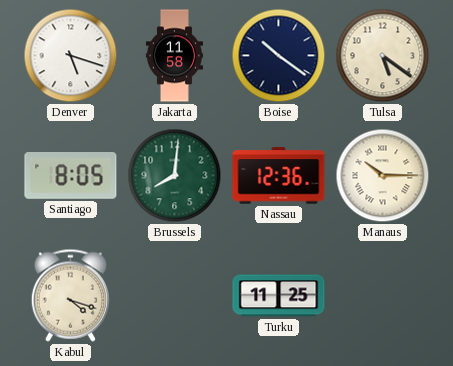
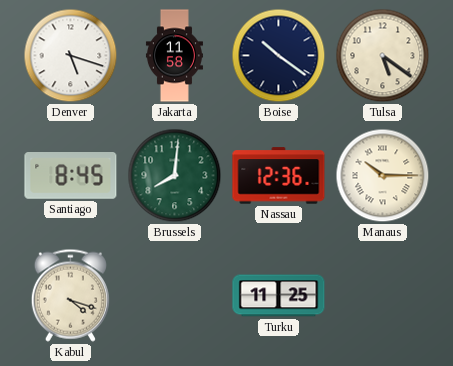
Santiago: 8:05 -> 8:45 (71, 176)
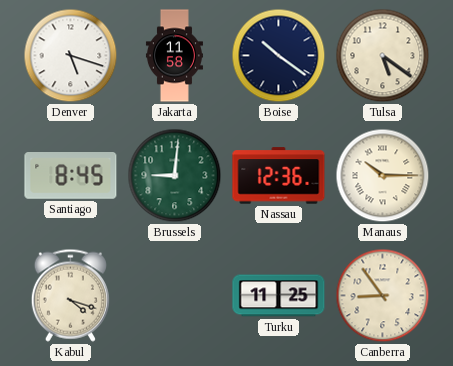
Brussels: 8:01 -> 9:01 (175, 176)
Canberra: none -> 8:54 (383, 296)
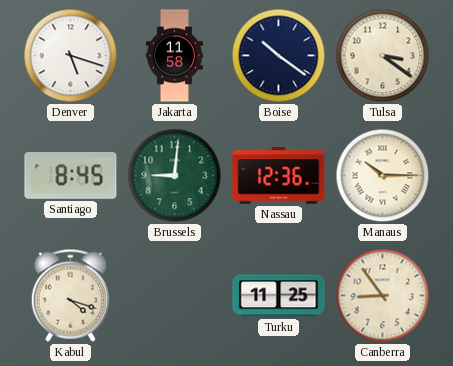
Tulsa: 5:21 -> 3:21 (383, 56)
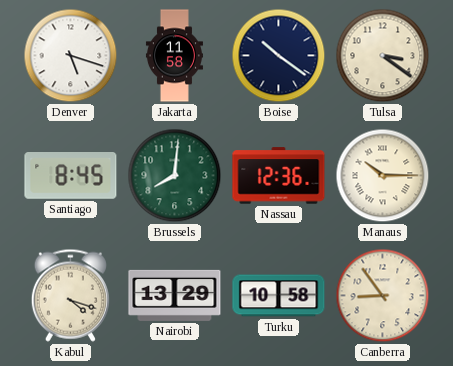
Brussels: 9:01 -> 8:01 (175, 176)
Nairobi: none -> 13:29 (175, 295)
Turku: 11:25 -> 10:58 (279, 296)
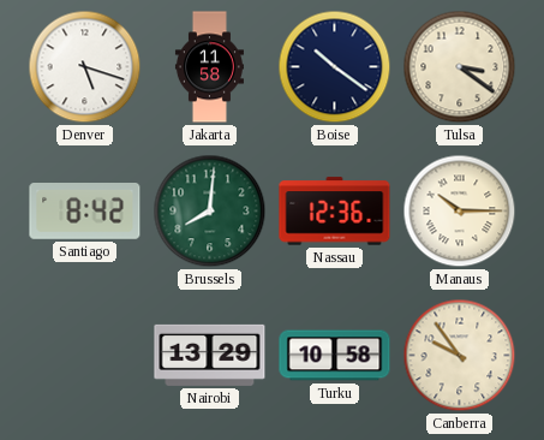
Santiago: 8:45 -> 8:42 (85, 212)
Kabul: 4:18 -> none (70, 295)
Canberra: 8:54 -> 9:54 (460, 356)
